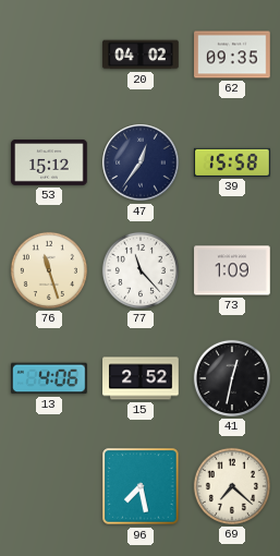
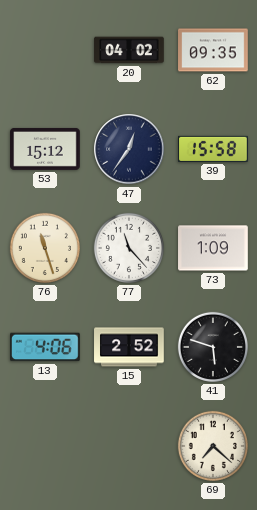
41: 12:32 -> 5:48 (213, 347)
96: 7:28 -> none (141, 486)
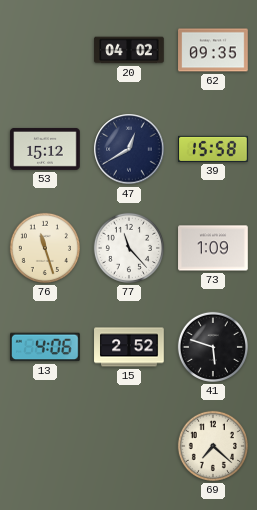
47: 12:36 -> 12:40 (129, 149)
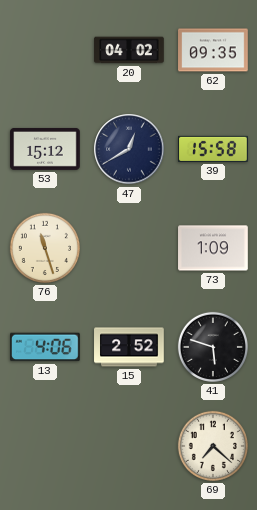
77: 11:23 -> none (129, 248)
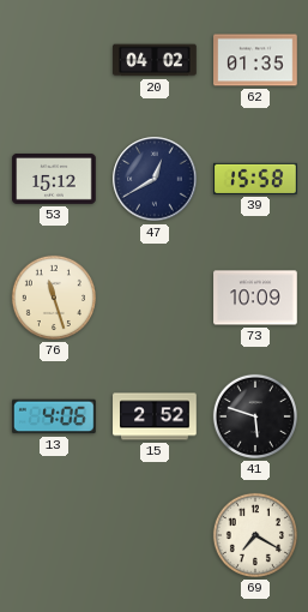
62: 09:35 -> 01:35 (255, 60)
73: 1:09 -> 10:09 (255, 298)
69: 7:22 -> 7:20 (255, 535)
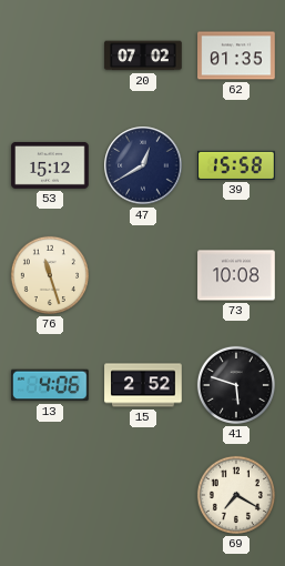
20: 04:02 -> 07:02 (143, 55)
73: 10:09 -> 10:08 (236, 275)
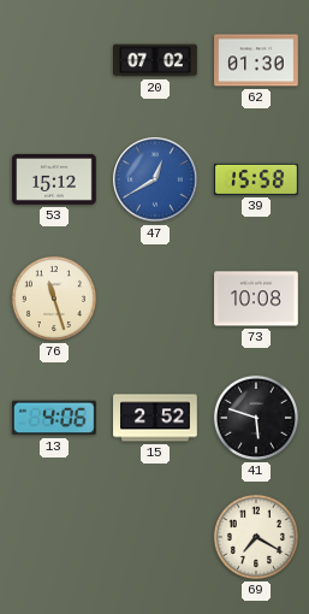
62: 01:35 -> 01:30 (256, 60)
47 dial: navy -> blue (155, 179)
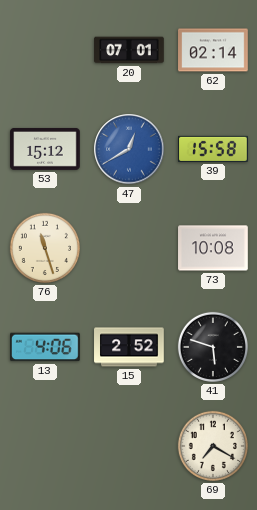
20: 07:02 -> 07:01 (129, 50)
62: 01:30 -> 02:14 (213, 50)
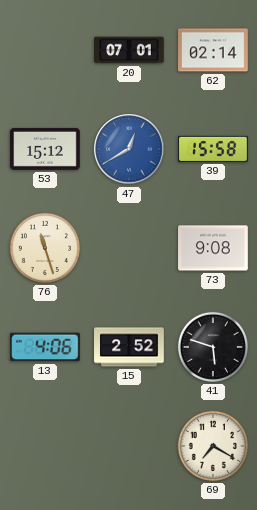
73: 10:08 -> 9:08 (213, 248)
